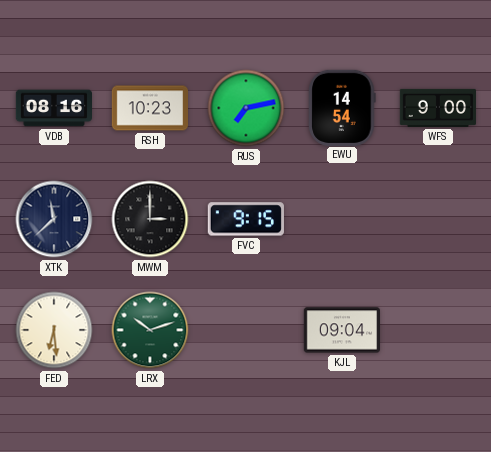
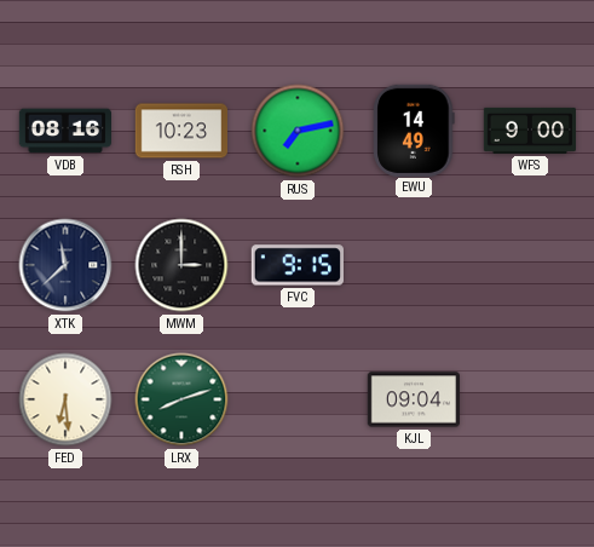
EWU: 14:54 -> 14:49 (414, 129)
LRX: 10:12 -> 8:12 (181, 399)
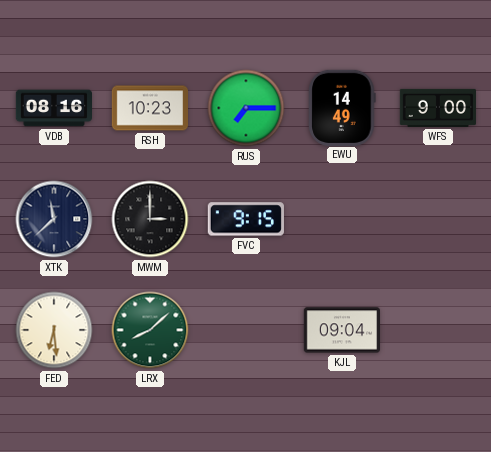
RUS: 7:13 -> 7:15 (246, 108)
LRX: 8:12 -> 8:08 (150, 330)
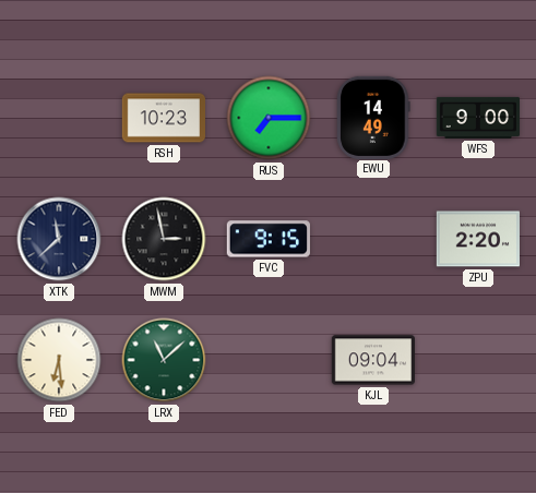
VDB: 08:16 -> none (53, 108)
MWM: 3:00 -> 2:58 (164, 239)
ZPU: none -> 2:20 (477, 239)
LRX: 8:08 -> 11:08 (164, 360)
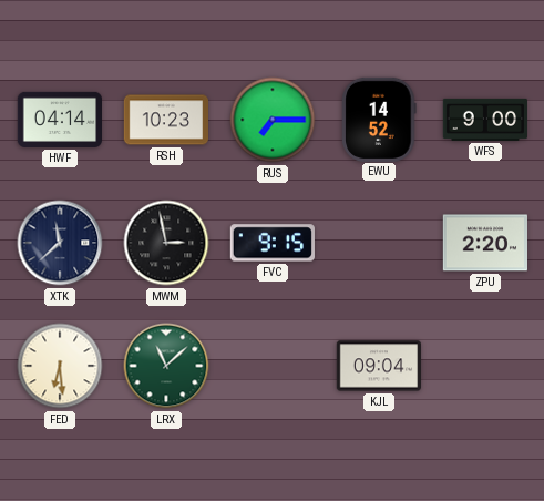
HWF: none -> 04:14 (59, 120)
EWU: 14:49 -> 14:52 (379, 119)
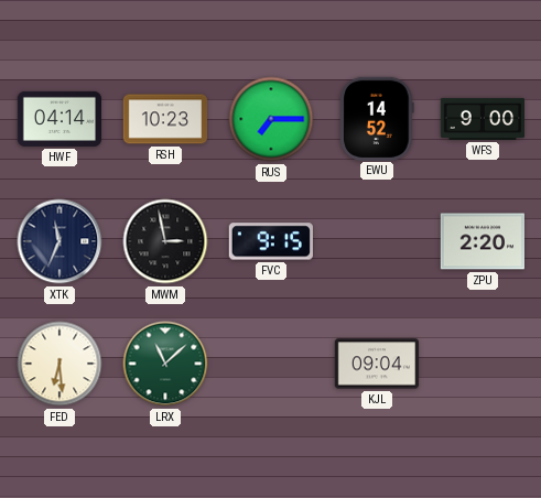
XTK: 11:38 -> 11:34 (59, 241)
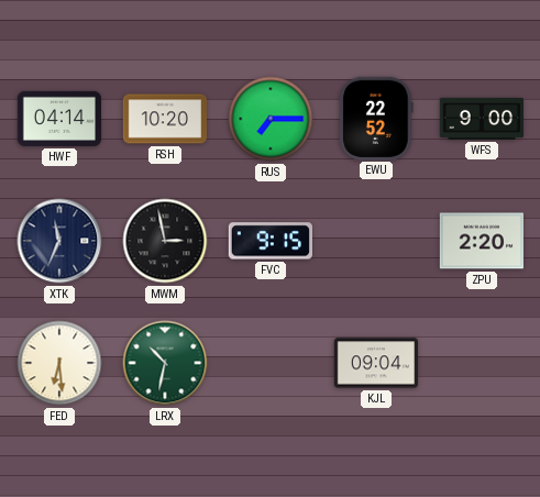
RSH: 10:23 -> 10:20 (164, 119)
EWU: 14:52 -> 22:52 (376, 118)
LRX: 11:08 -> 10:32 (165, 363)
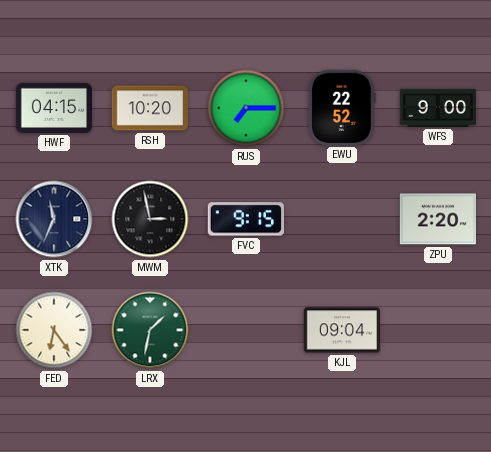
HWF: 04:14 -> 04:15 (53, 108)
FED: 6:29 -> 6:24 (54, 330)
LRX: 10:32 -> 1:32 (150, 330)
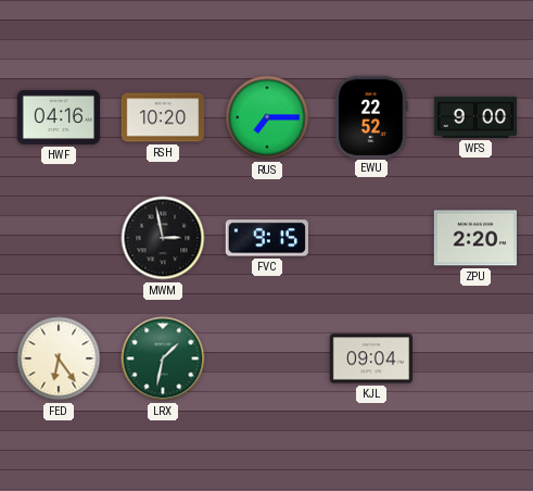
HWF: 04:15 -> 04:16 (58, 117)
XTK: 11:34 -> none (54, 219)
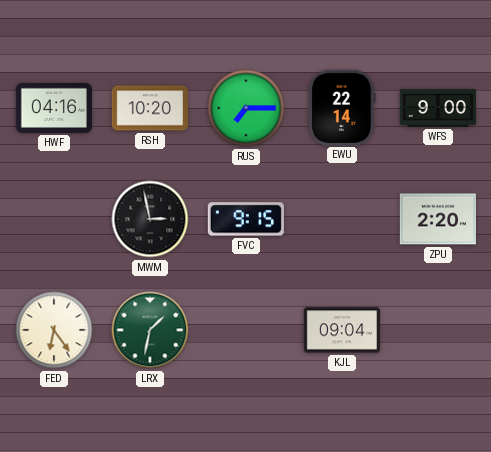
EWU: 22:52 -> 22:14 (342, 107)
